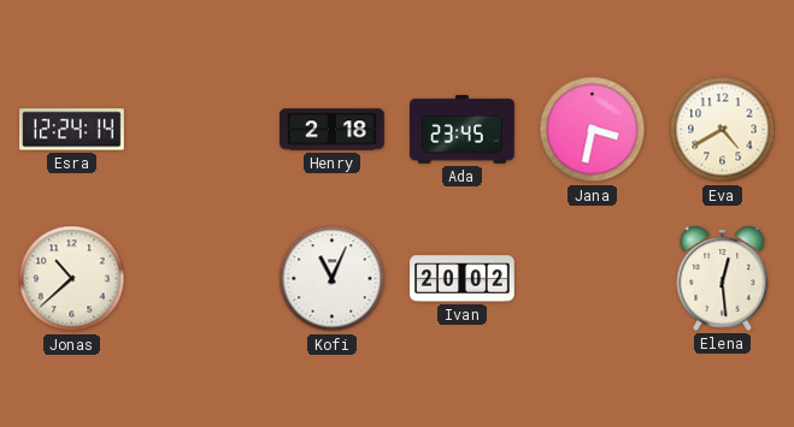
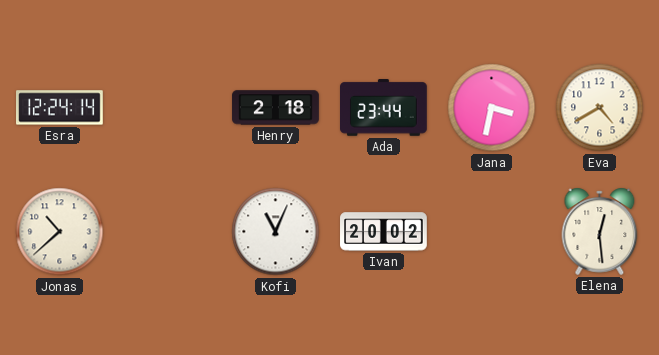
Ada: 23:45 -> 23:44 (384, 108)
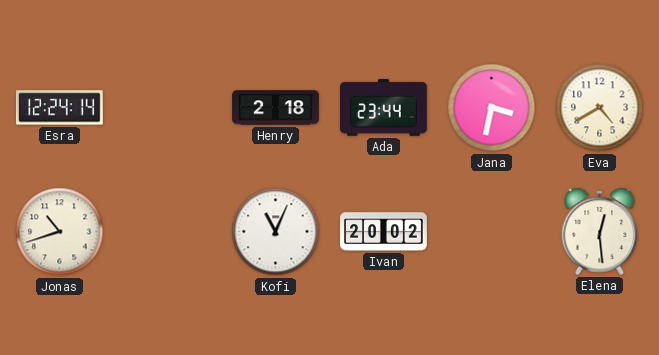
Jonas: 10:38 -> 10:42 (60, 232)
